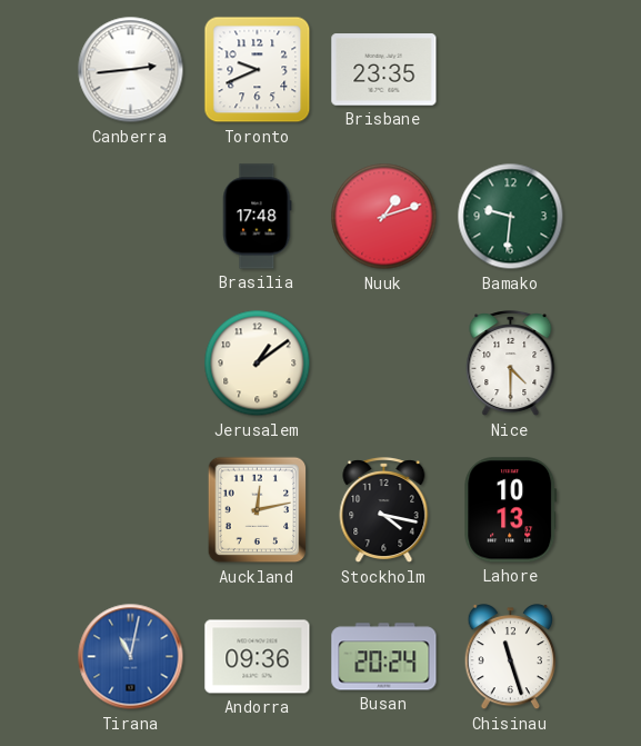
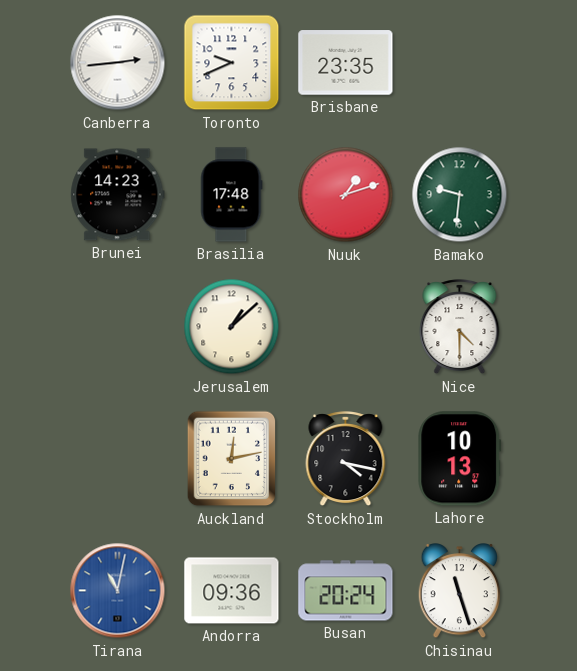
Brunei: none -> 14:23 (118, 195)
Jerusalem: 1:09 -> 1:08 (232, 327)
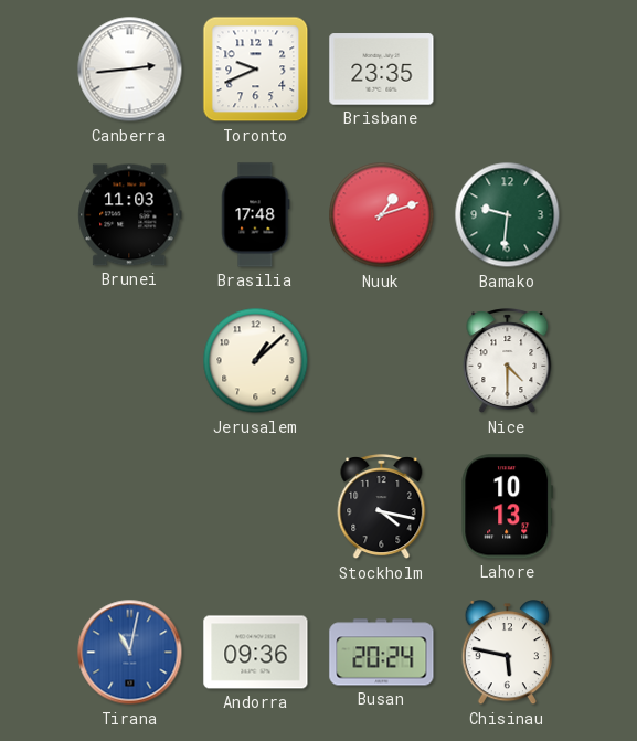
Brunei: 14:23 -> 11:03 (130, 215)
Auckland: 12:13 -> none (232, 459)
Chisinau: 11:27 -> 5:47 (508, 654)
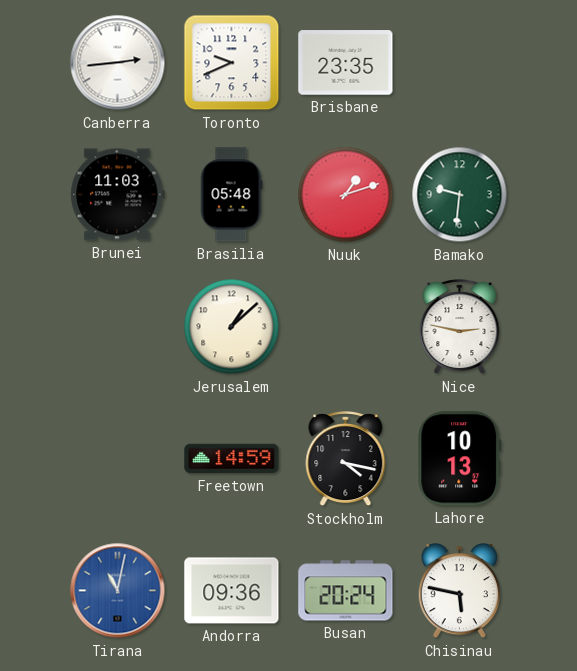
Brasilia: 17:48 -> 05:48 (231, 195)
Nice: 4:30 -> 2:47 (460, 327)
Freetown: none -> 14:59 (232, 459)
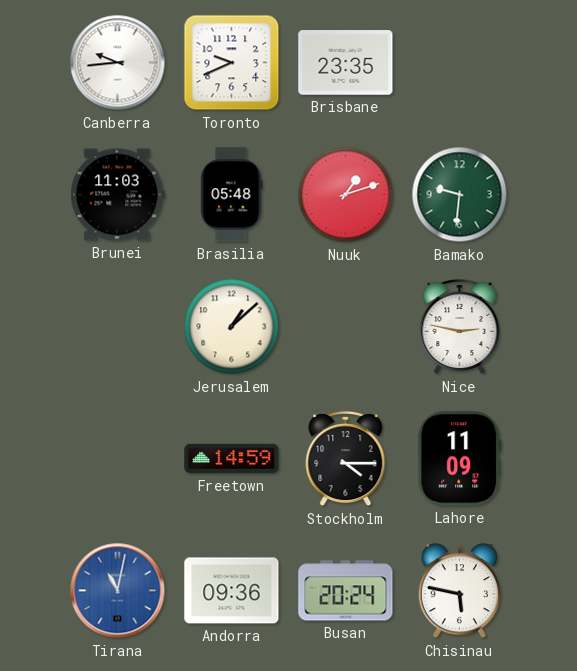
Canberra: 2:44 -> 9:44 (118, 63)
Stockholm: 4:17 -> 4:15 (346, 459)
Lahore: 10:13 -> 11:09 (460, 459)
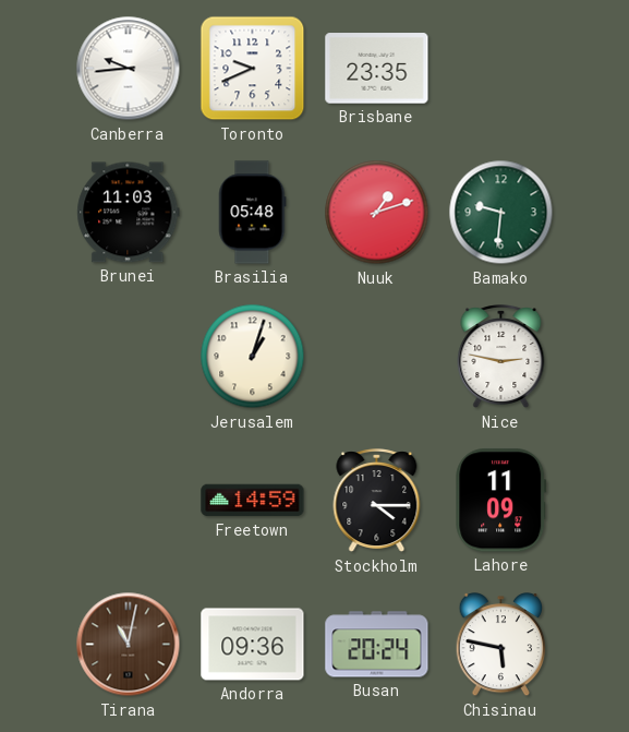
Jerusalem: 1:08 -> 1:03 (253, 357)
Tirana dial: blue -> brown (129, 645)
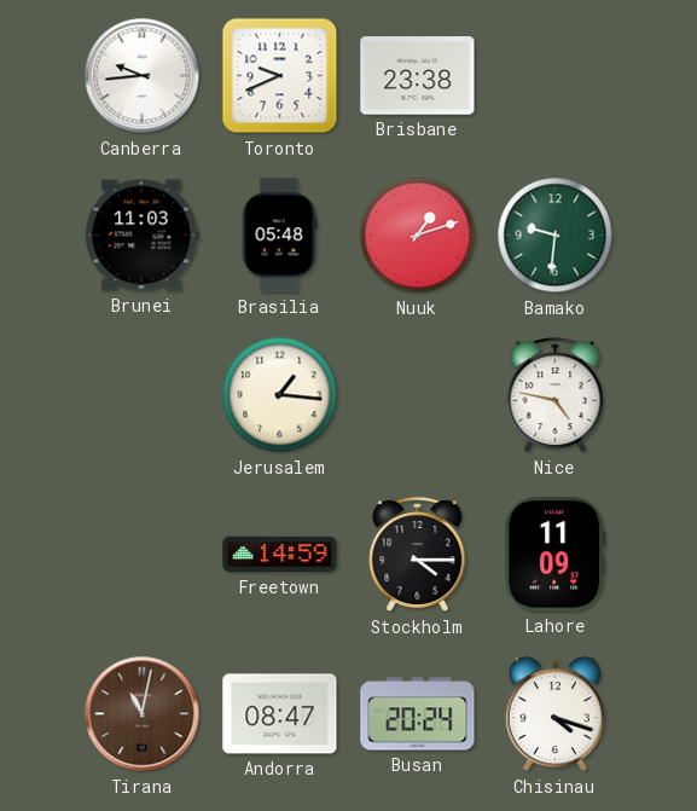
Brisbane: 23:35 -> 23:38 (418, 76)
Jerusalem: 1:03 -> 1:16 (280, 395)
Nice: 2:47 -> 4:47 (556, 395)
Andorra: 09:36 -> 08:47 (280, 714)
Chisinau: 5:47 -> 4:18 (556, 716)
